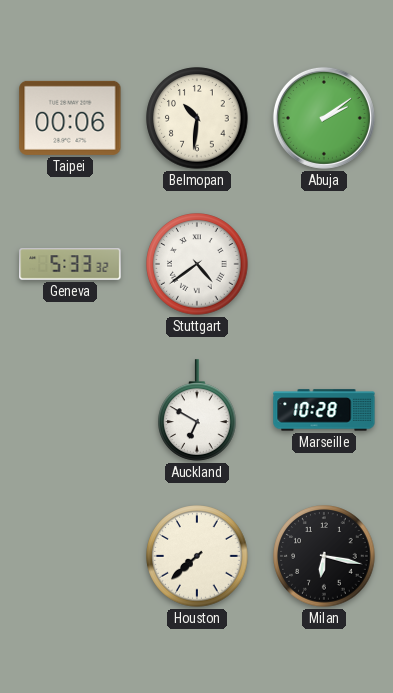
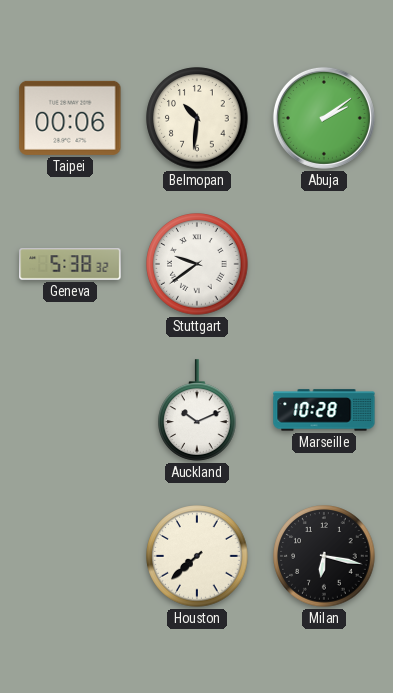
Geneva: 5:33 -> 5:38 (70, 264)
Stuttgart: 4:39 -> 9:39 (197, 264)
Auckland: 6:50 -> 10:11 (197, 410)
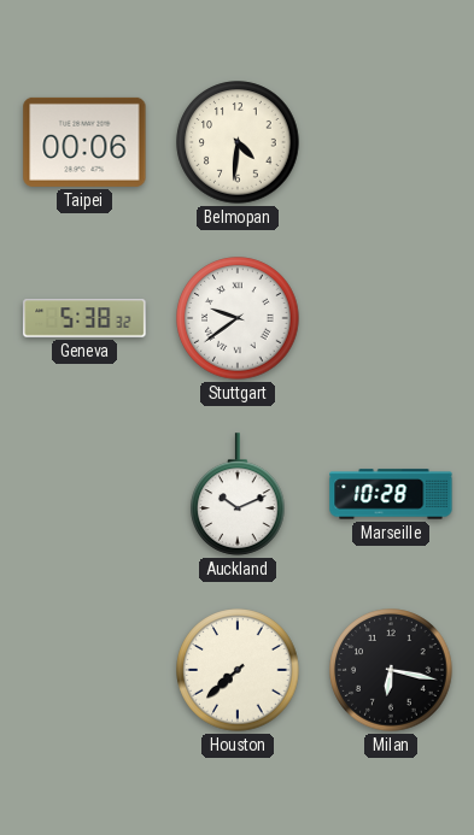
Belmopan: 10:31 -> 4:31 (238, 142)
Abuja: 2:09 -> none (324, 118)
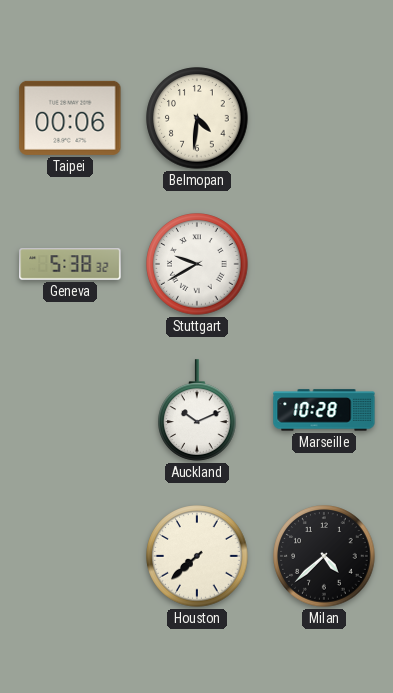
Stuttgart: 9:39 -> 9:40 (197, 264)
Milan: 6:17 -> 4:38 (324, 556)
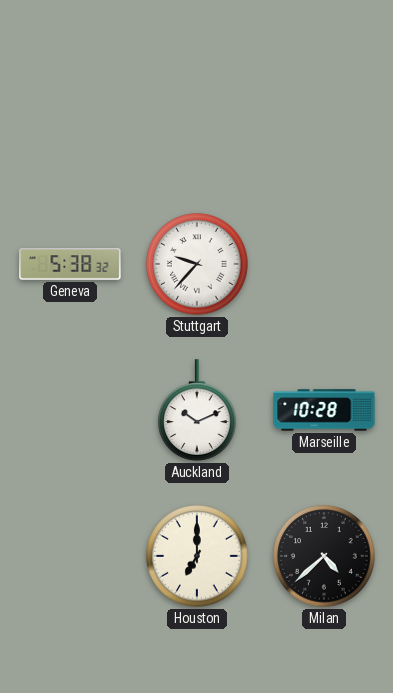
Taipei: 00:06 -> none (70, 118)
Belmopan: 4:31 -> none (197, 118)
Stuttgart: 9:40 -> 9:37 (197, 264)
Houston: 7:38 -> 7:00 (197, 556)
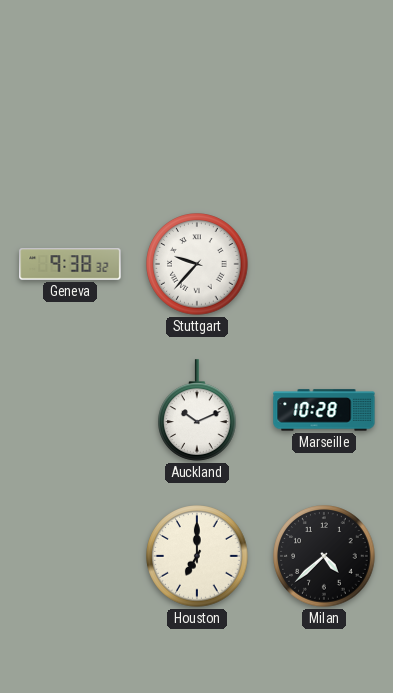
Geneva: 5:38 -> 9:38 (70, 264)
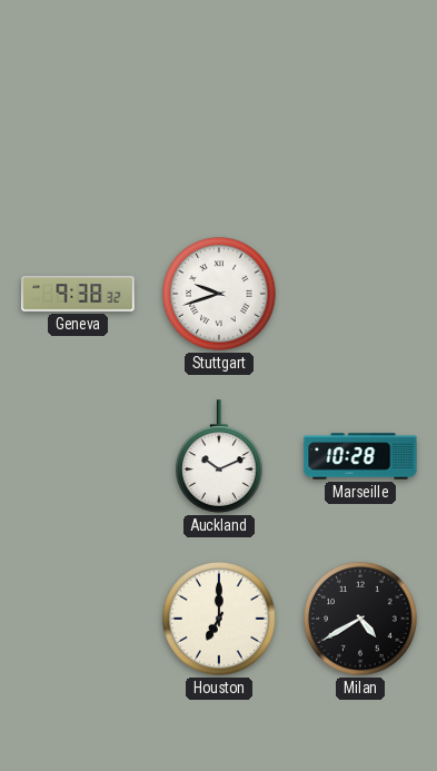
Stuttgart: 9:37 -> 9:42 (219, 294)
Milan: 4:38 -> 4:40 (360, 619)
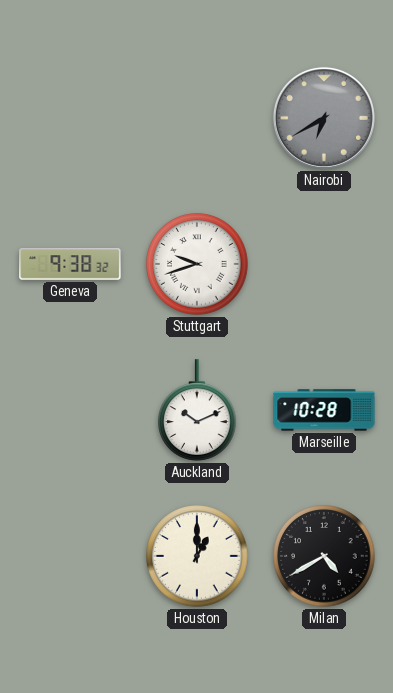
Nairobi: none -> 6:40 (324, 118)
Houston: 7:00 -> 1:00 (197, 556)
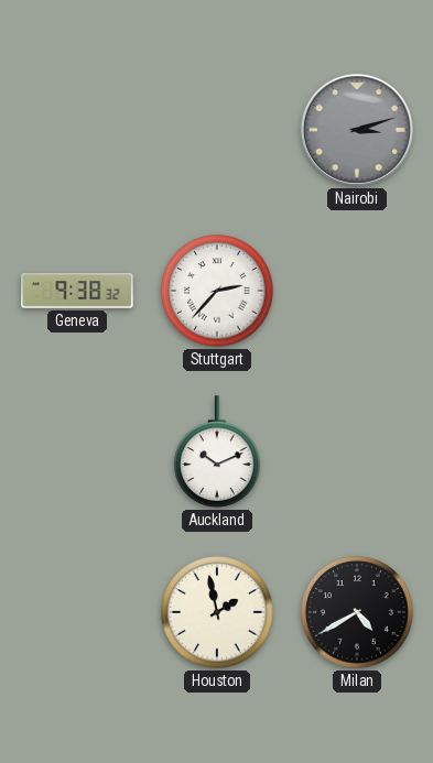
Nairobi: 6:40 -> 3:12 (357, 130)
Stuttgart: 9:42 -> 2:37 (217, 291)
Marseille: 10:28 -> none (324, 410)
Houston: 1:00 -> 1:58 (217, 612)
